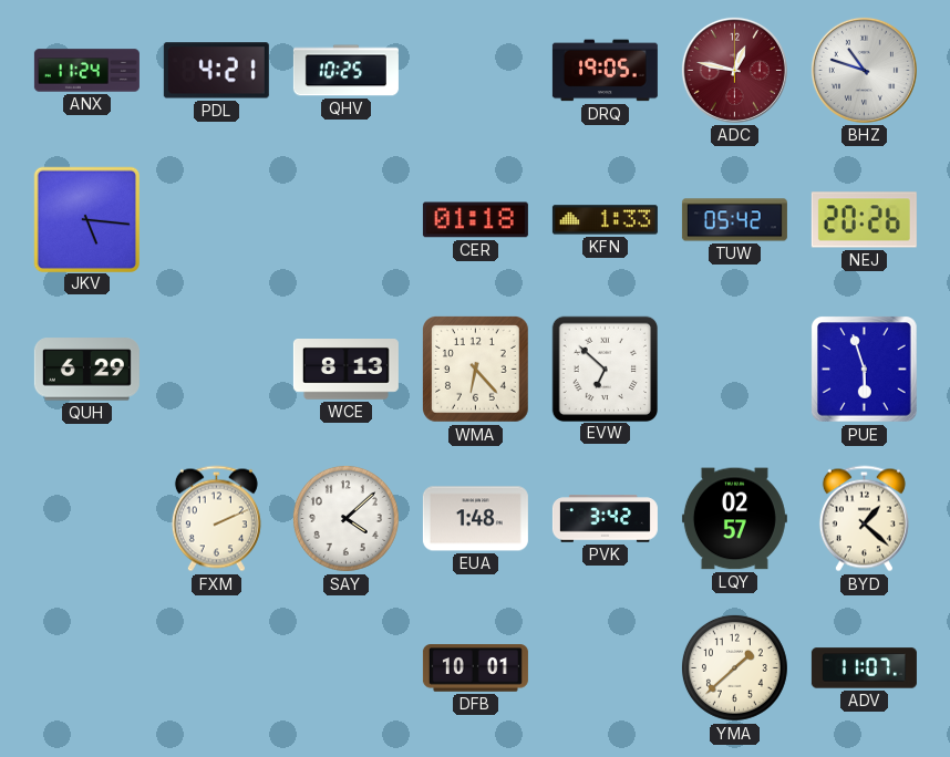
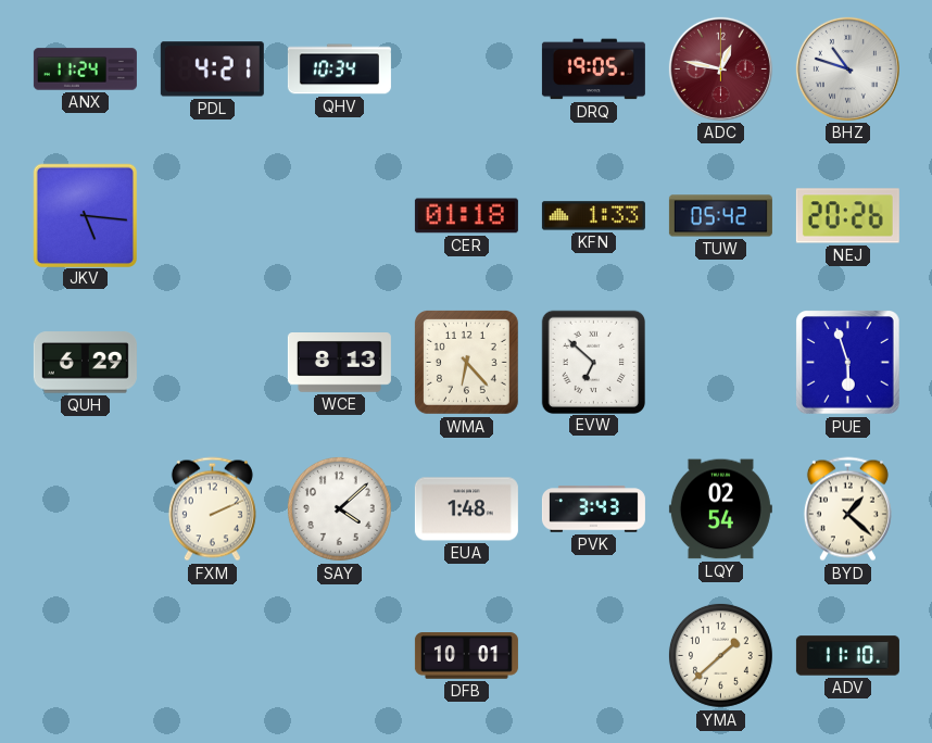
QHV: 10:25 -> 10:34 (339, 70)
PVK: 3:42 -> 3:43 (593, 509)
LQY: 02:57 -> 02:54 (720, 509)
ADV: 11:07 -> 11:10 (847, 656)
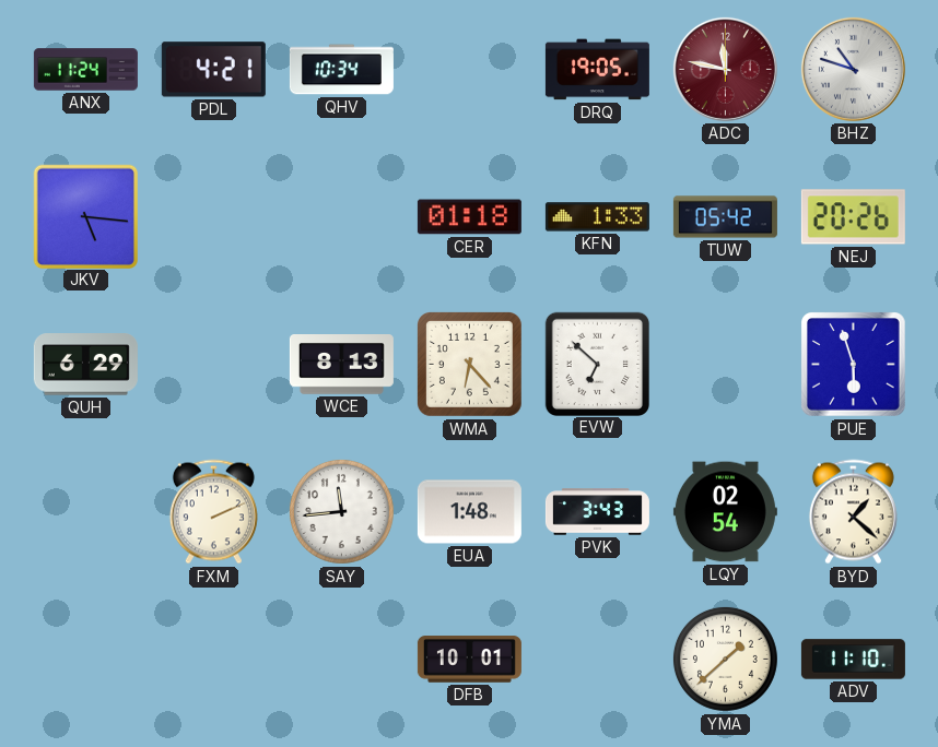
ADC: 12:47 -> 11:47 (725, 69)
SAY: 4:08 -> 11:44 (341, 511)
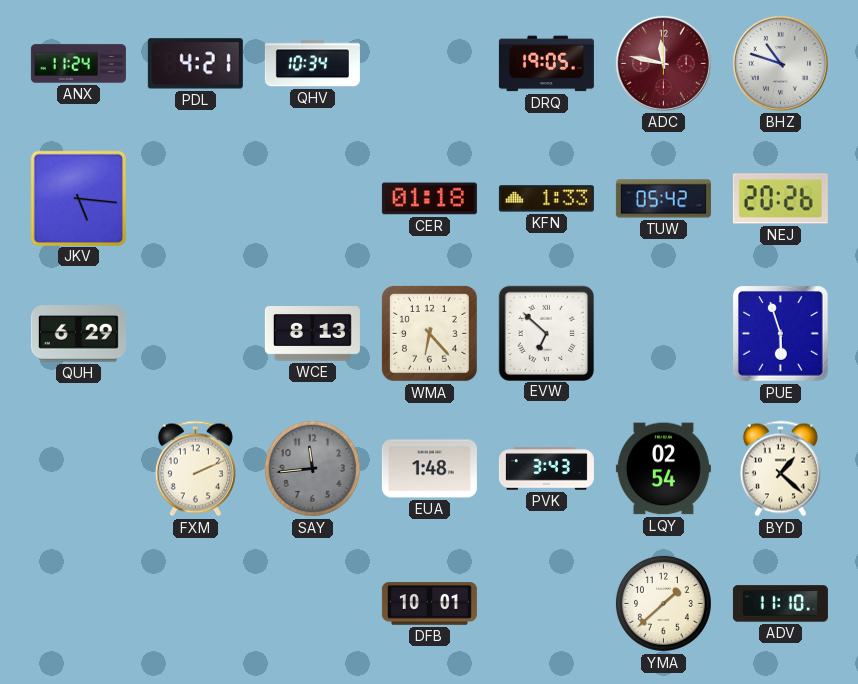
SAY dial: white -> grey (312, 468)
